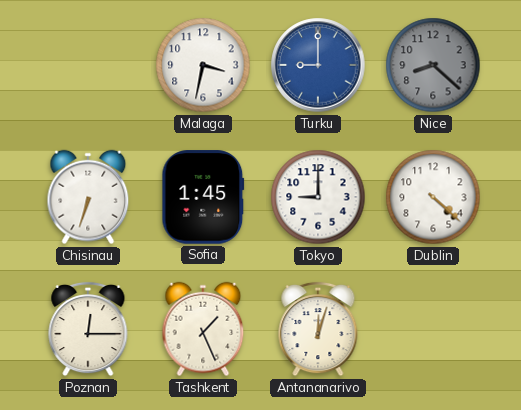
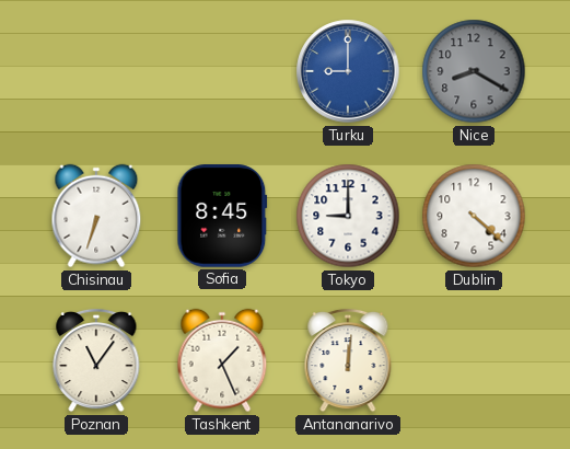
Malaga: 3:32 -> none (203, 65)
Nice: 8:22 -> 8:20 (474, 71)
Sofia: 1:45 -> 8:45 (222, 216)
Poznan: 12:15 -> 11:06 (96, 360)
Antananarivo: 12:03 -> 12:01 (348, 360)
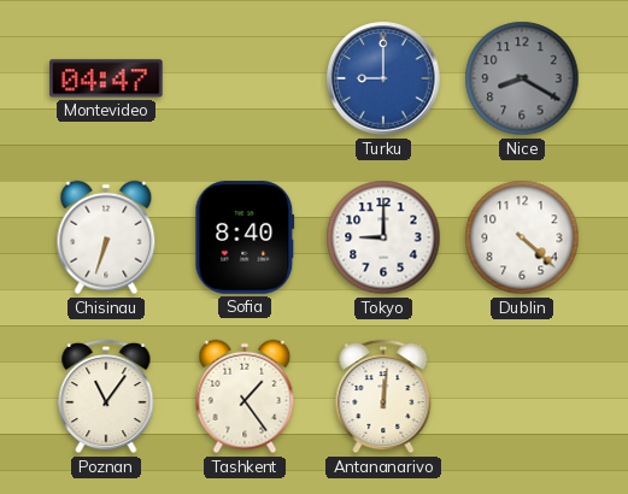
Montevideo: none -> 04:47 (106, 78)
Sofia: 8:45 -> 8:40 (245, 237)
Tashkent: 1:26 -> 1:24 (245, 396)
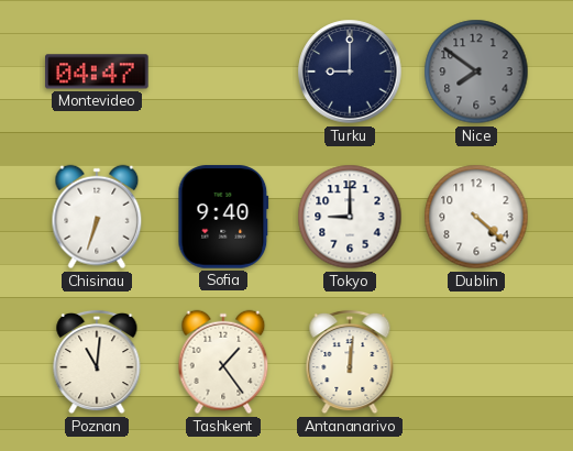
Turku dial: blue -> navy (350, 71)
Nice: 8:20 -> 7:51 (476, 71)
Sofia: 8:40 -> 9:40 (223, 217)
Poznan: 11:06 -> 11:01 (97, 362)
